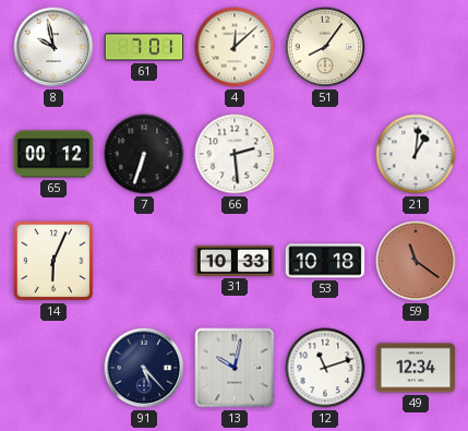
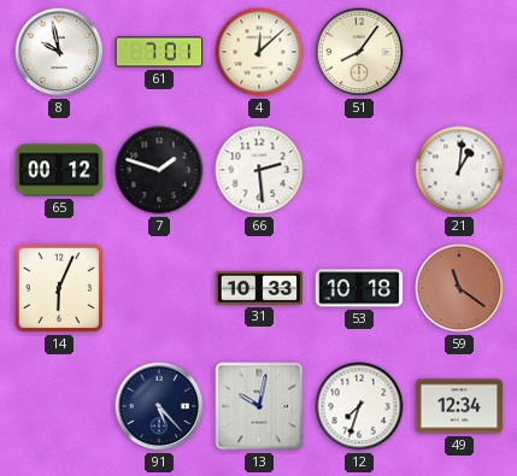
7: 6:33 -> 1:48 (159, 170)
12: 11:12 -> 7:33 (359, 406)
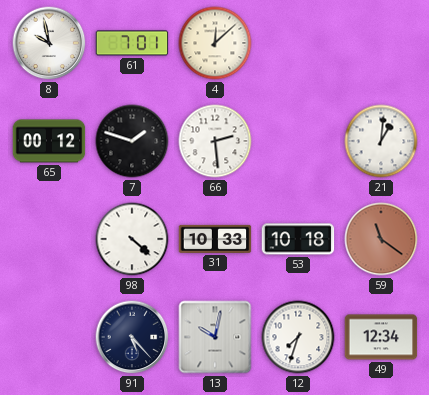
51: 8:06 -> none (359, 52)
14: 6:04 -> none (59, 288)
98: none -> 4:22 (132, 239)
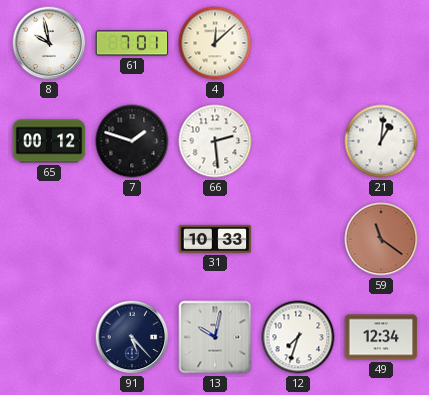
98: 4:22 -> none (132, 239)
53: 10:18 -> none (298, 239)
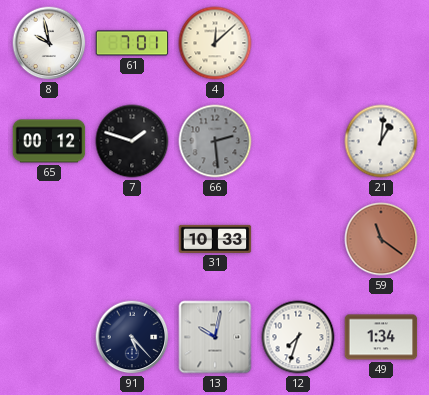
66 dial: white -> grey (215, 141)
49: 12:34 -> 1:34 (381, 337)
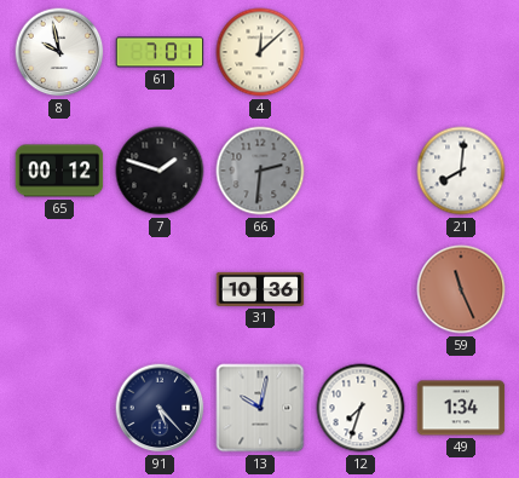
66: 2:29 -> 2:31 (260, 171)
21: 1:01 -> 8:01 (461, 171)
31: 10:33 -> 10:36 (260, 289)
59: 11:21 -> 11:26 (461, 289)
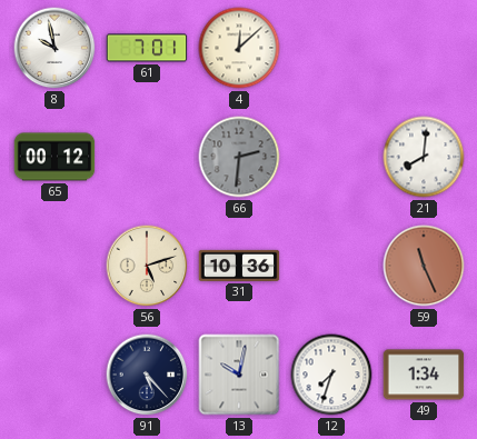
7: 1:48 -> none (160, 171)
56: none -> 5:12 (147, 266)
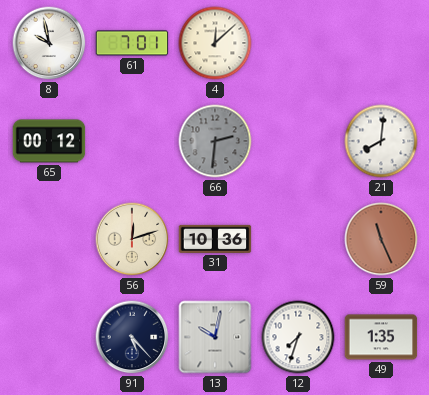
56: 5:12 -> 12:12 (132, 239)
49: 1:34 -> 1:35 (381, 337)
